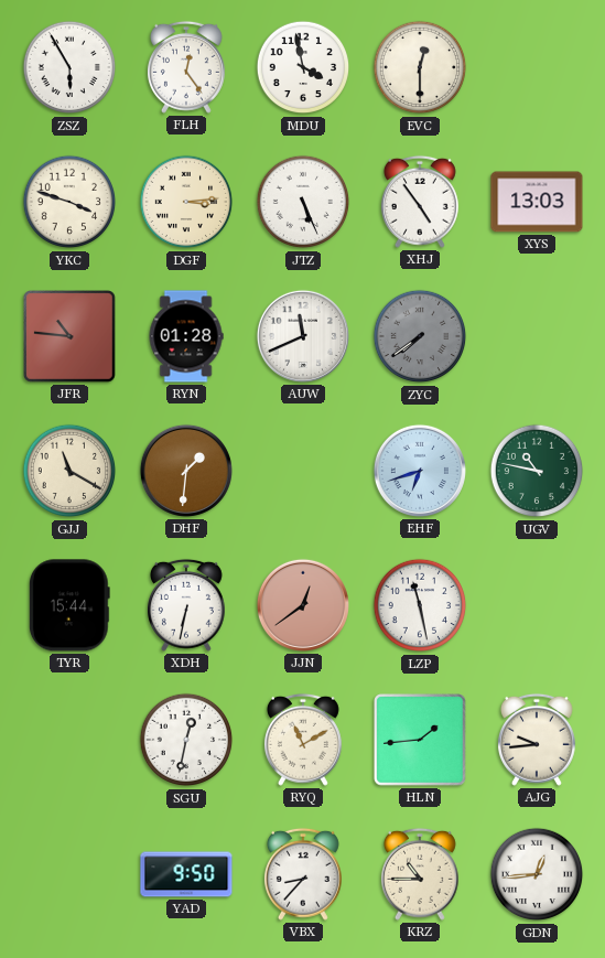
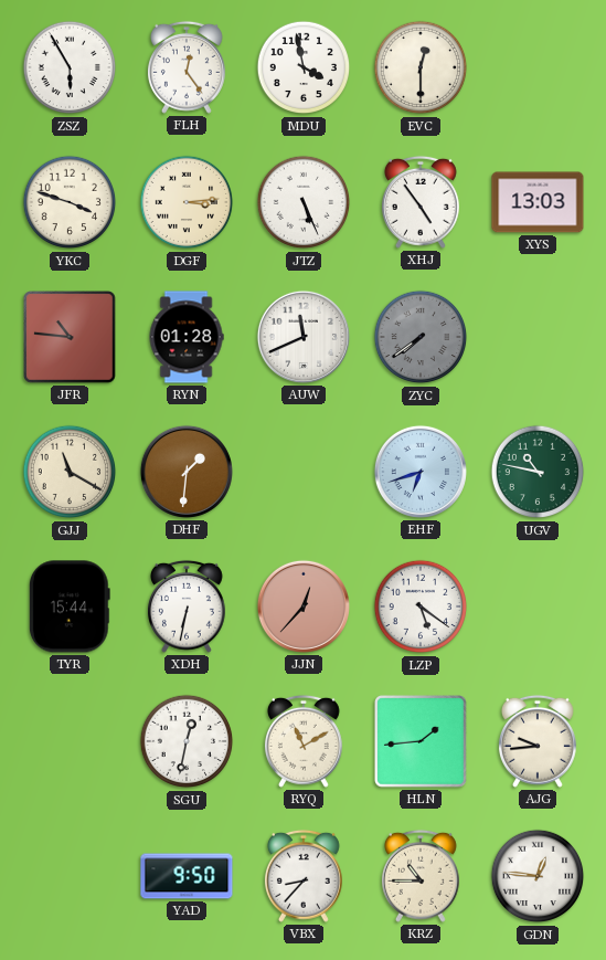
JJN: 12:39 -> 12:37 (304, 606)
LZP: 11:28 -> 5:21 (421, 606)
GDN: 12:44 -> 12:46 (538, 876)
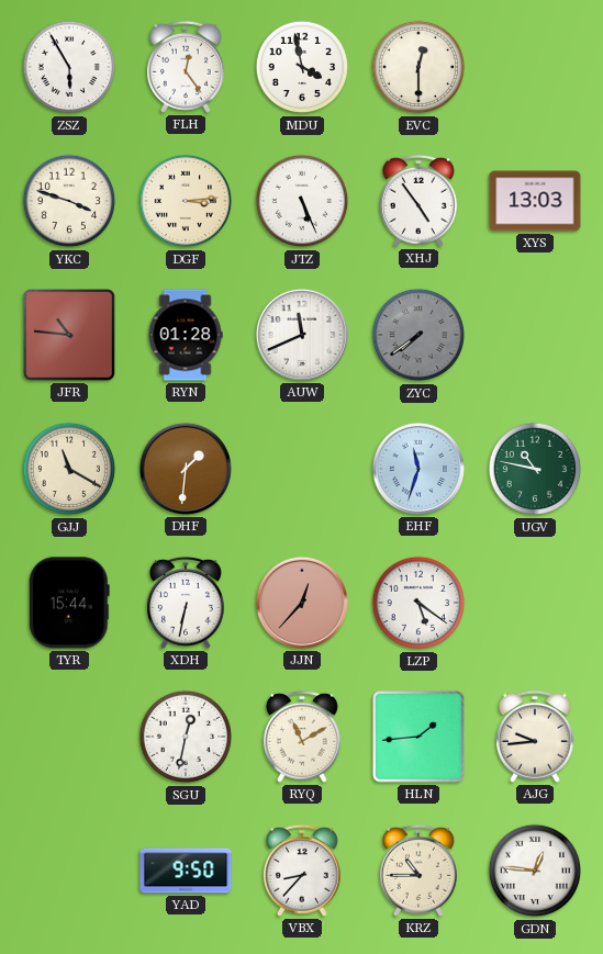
EHF: 6:42 -> 11:33 (418, 469)
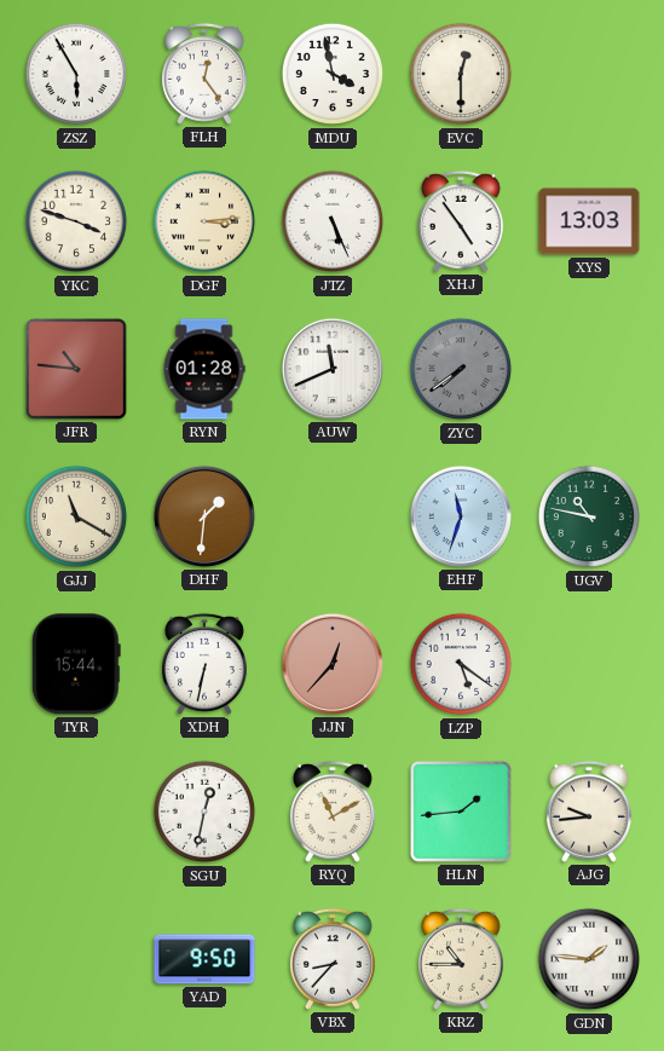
GDN: 12:46 -> 1:46 (589, 959)
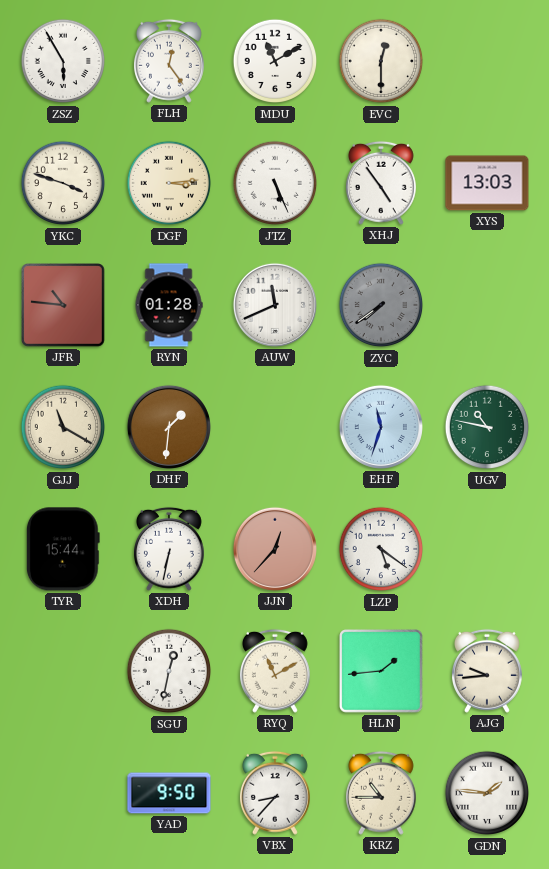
MDU: 3:58 -> 11:10 (275, 61)
